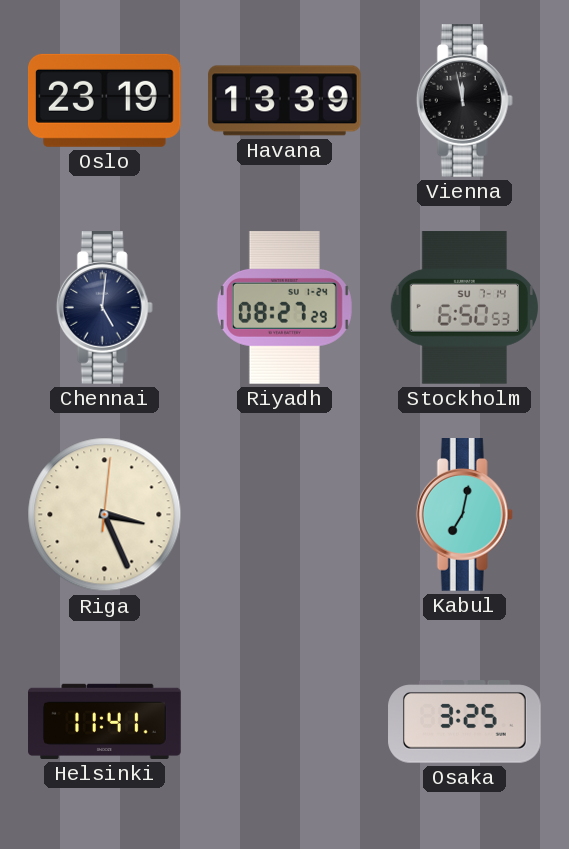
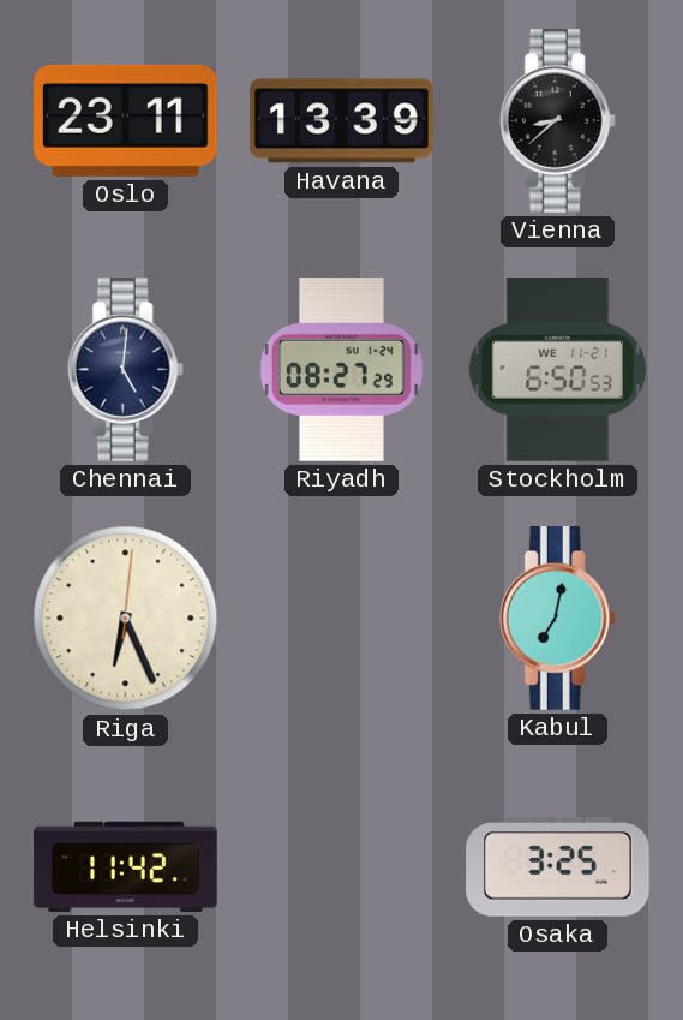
Oslo: 23:19 -> 23:11 (126, 120)
Vienna: 11:58 -> 8:38 (557, 121)
Stockholm date: SU 7-14 -> WE 11-21 (557, 370)
Riga: 3:26 -> 6:26 (126, 619)
Helsinki: 11:41 -> 11:42 (126, 866)
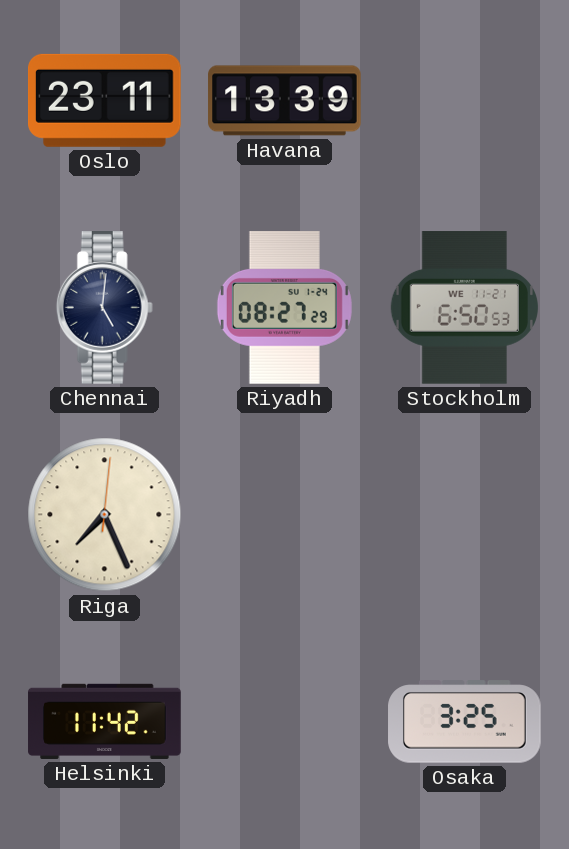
Vienna: 8:38 -> none (557, 121)
Riga: 6:26 -> 7:26 (105, 515)
Kabul: 7:02 -> none (557, 619)
